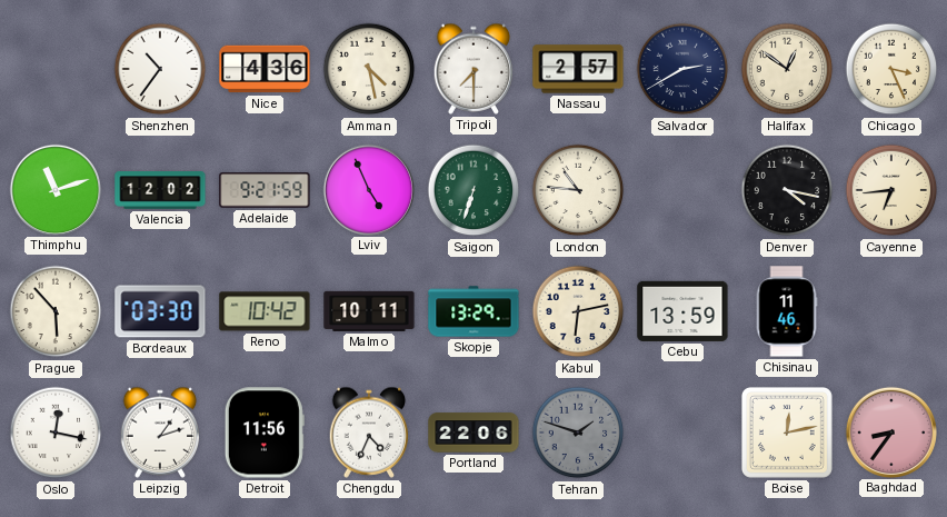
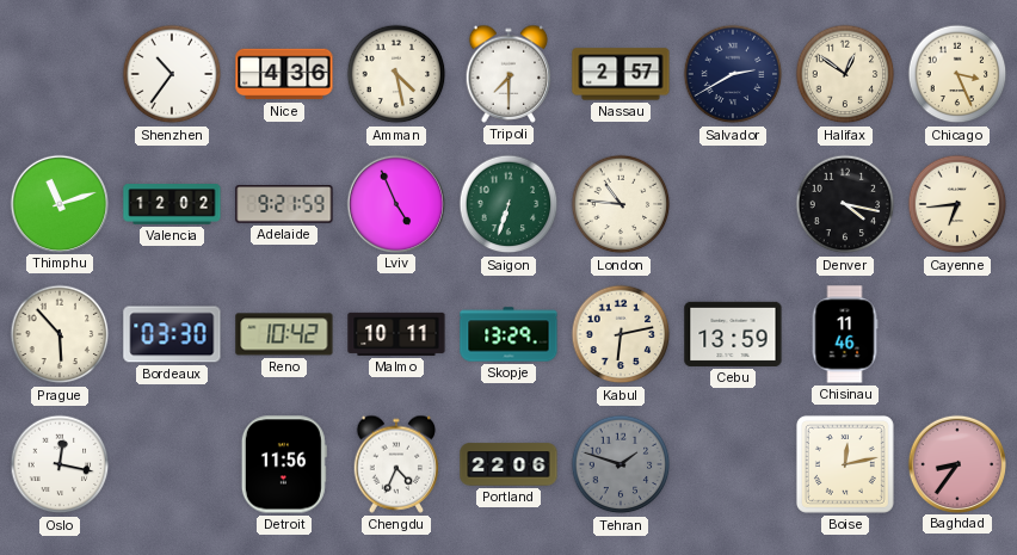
Leipzig: 1:12 -> none (160, 433)
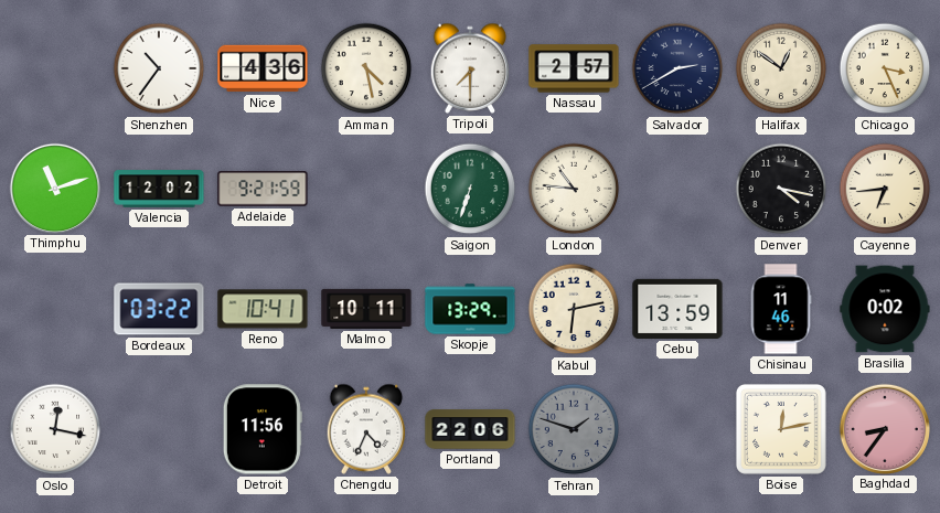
Lviv: 4:56 -> none (395, 203)
Prague: 5:53 -> none (60, 334)
Bordeaux: 03:30 -> 03:22 (159, 309)
Reno: 10:42 -> 10:41 (263, 309)
Brasilia: none -> 0:02 (885, 309)
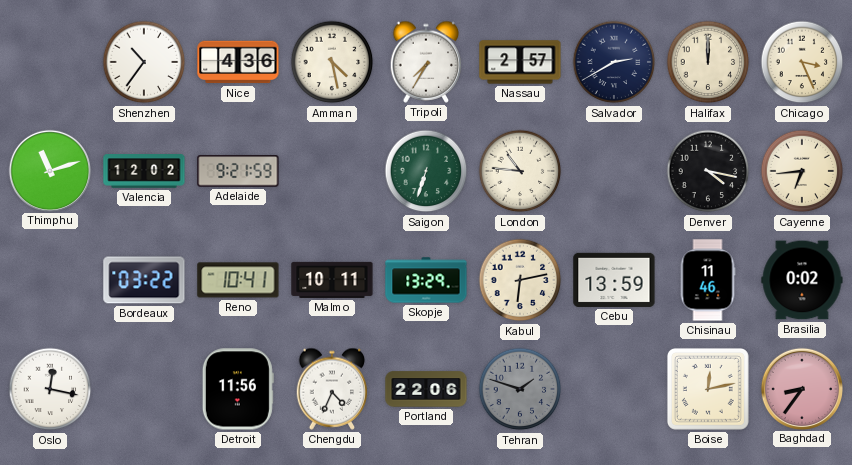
Tripoli: 7:30 -> 7:35 (426, 62)
Halifax: 12:51 -> 12:00 (708, 62)
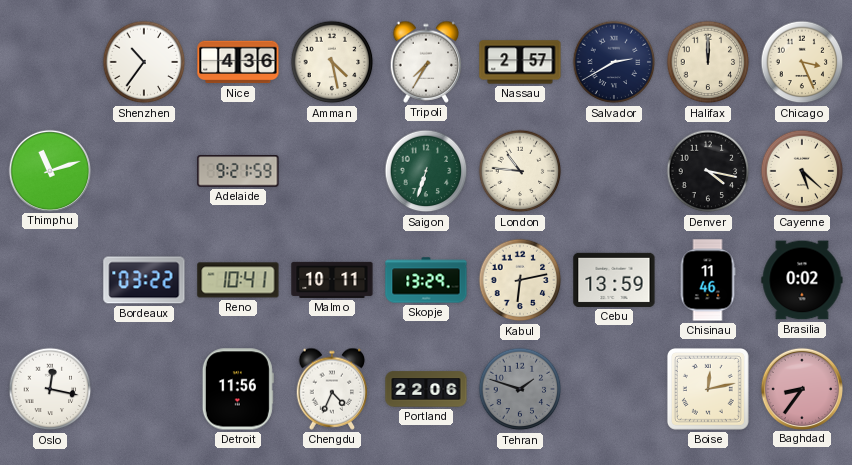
Valencia: 12:02 -> none (144, 171)
Cayenne: 6:44 -> 5:22 (802, 171)
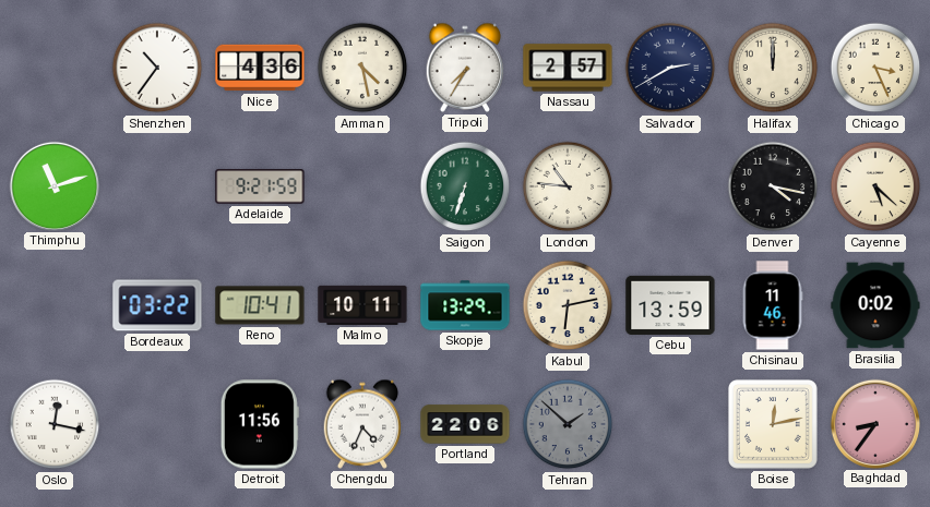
Tehran: 1:48 -> 1:52 (568, 424)
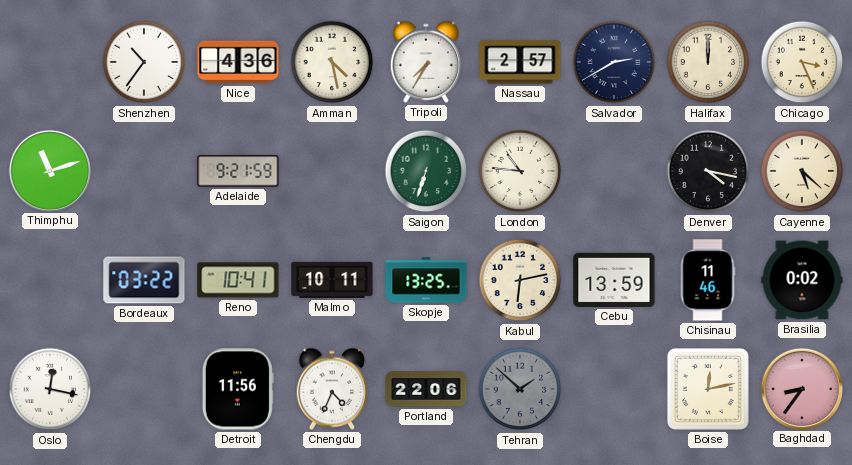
Skopje: 13:29 -> 13:25 (426, 280)
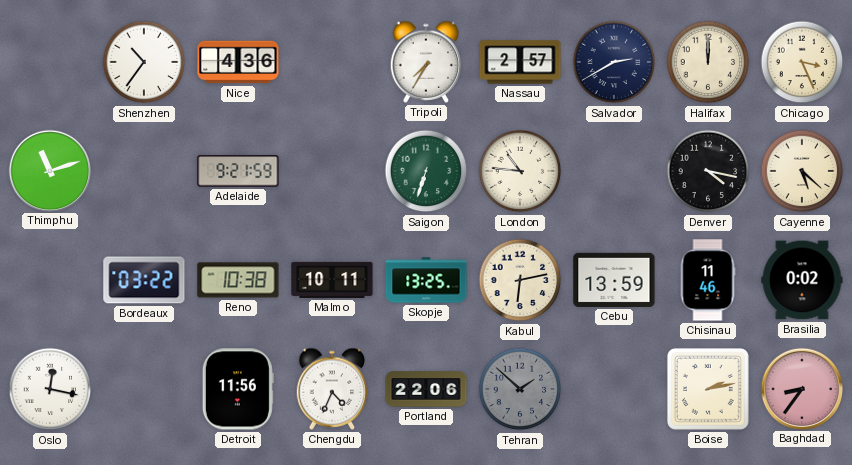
Amman: 4:28 -> none (332, 62)
Reno: 10:41 -> 10:38 (238, 280)
Boise: 12:13 -> 2:13 (708, 389)
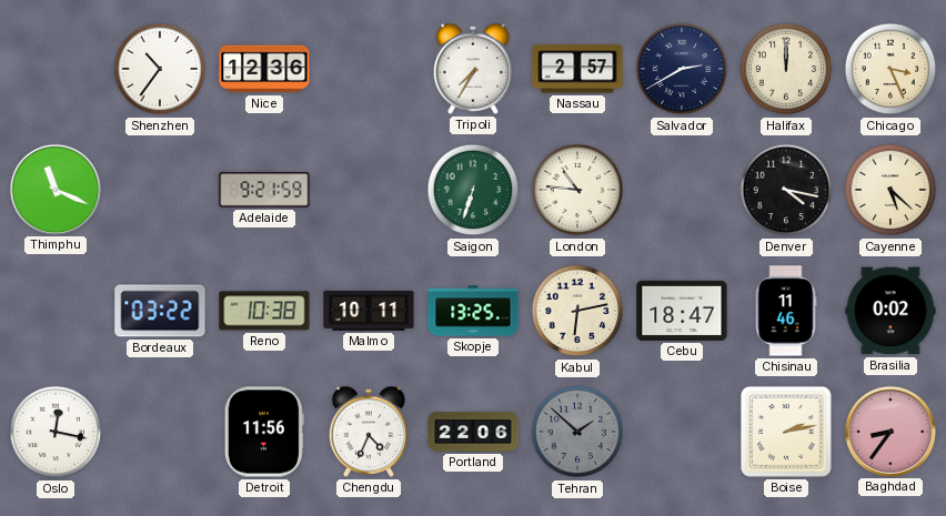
Nice: 4:36 -> 12:36 (264, 69)
Thimphu: 11:12 -> 11:19 (54, 189)
Cebu: 13:59 -> 18:47 (682, 311)
